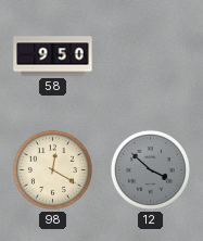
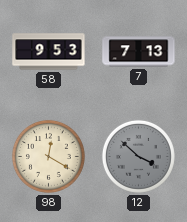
58: 9:50 -> 9:53 (49, 52)
7: none -> 7:13 (139, 52)
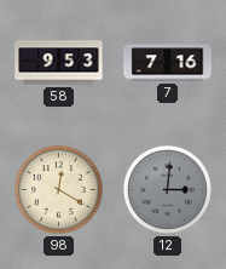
7: 7:13 -> 7:16 (168, 63)
12: 3:52 -> 3:01 (167, 189)
